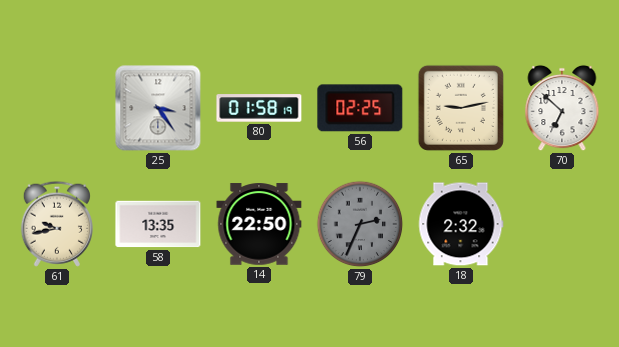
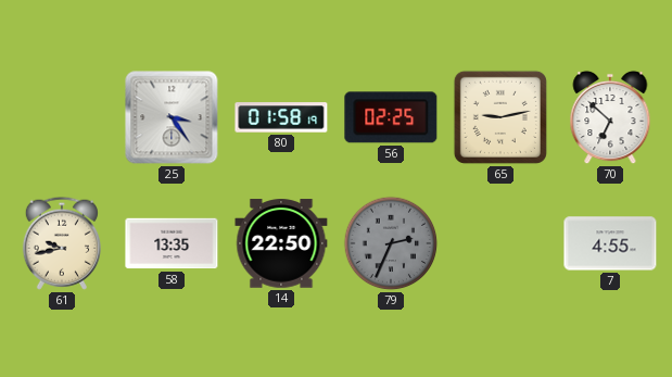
18: 2:32 -> none (461, 224)
7: none -> 4:55 (610, 243)
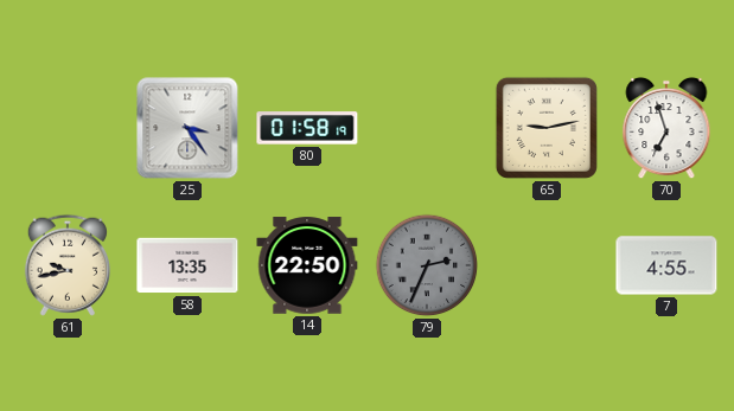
56: 02:25 -> none (391, 117)
70: 6:52 -> 6:57 (666, 128)
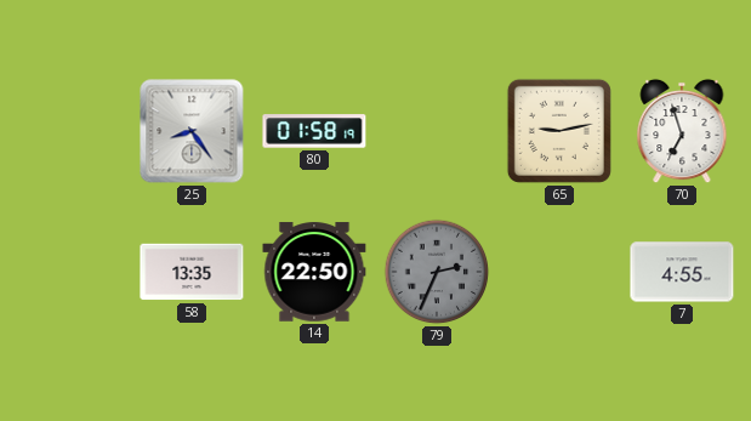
25: 3:24 -> 8:24 (192, 131)
61: 9:43 -> none (68, 265)
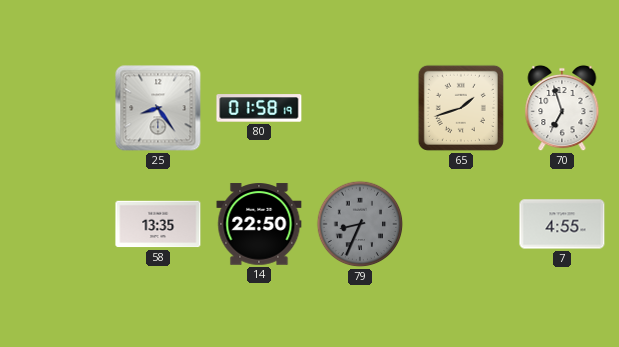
65: 9:13 -> 1:42 (461, 108)
79: 2:34 -> 8:34 (360, 224)
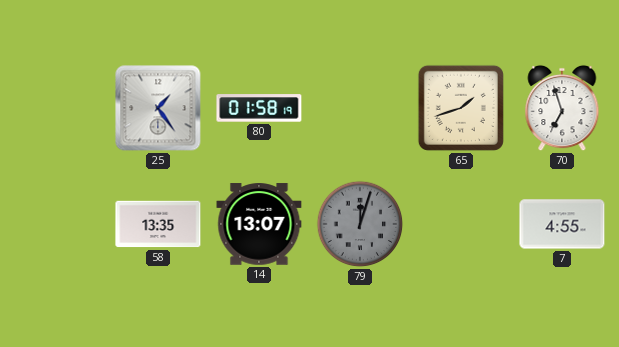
25: 8:24 -> 1:24 (158, 108)
14: 22:50 -> 13:07 (259, 224)
79: 8:34 -> 12:03 (360, 224)
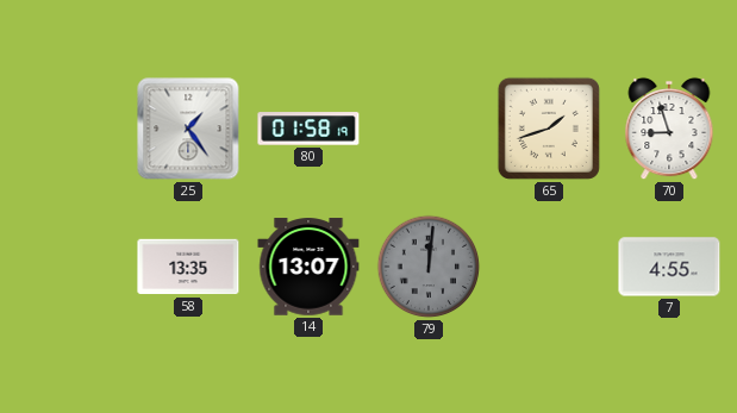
70: 6:57 -> 8:57 (669, 129)
79: 12:03 -> 12:01 (429, 267)
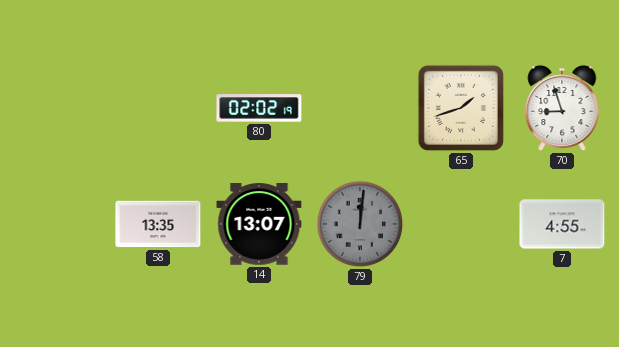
25: 1:24 -> none (188, 129)
80: 01:58 -> 02:02 (259, 108)
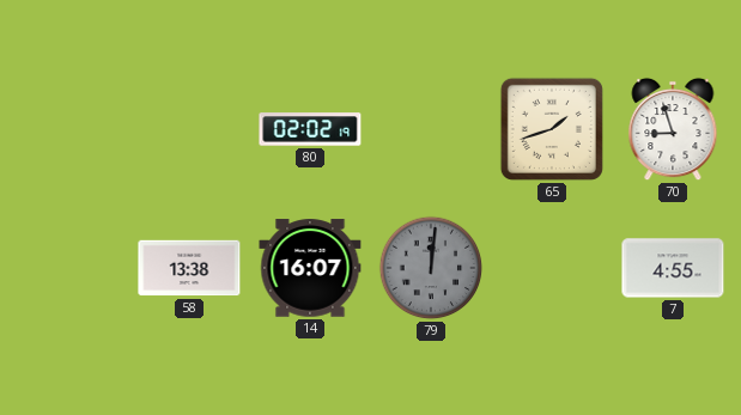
58: 13:35 -> 13:38 (189, 268)
14: 13:07 -> 16:07 (310, 268)
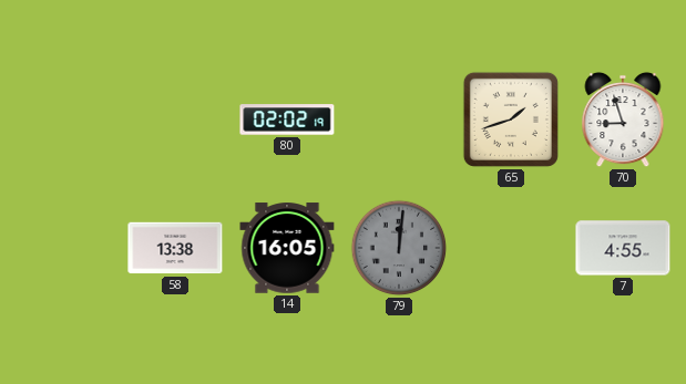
14: 16:07 -> 16:05 (287, 248)
